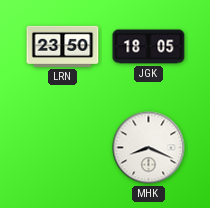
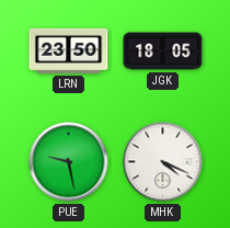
PUE: none -> 9:28 (69, 162)
MHK: 8:19 -> 4:19 (163, 162)
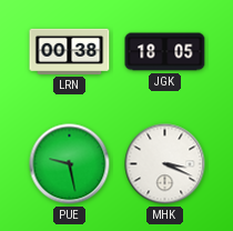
LRN: 23:50 -> 00:38 (70, 51)
MHK: 4:19 -> 3:19 (165, 164)
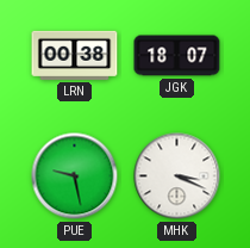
JGK: 18:05 -> 18:07 (177, 56)
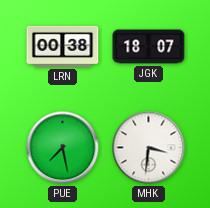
PUE: 9:28 -> 7:28 (63, 148)
MHK: 3:19 -> 3:31 (149, 148)
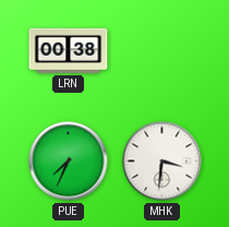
JGK: 18:07 -> none (149, 47)
PUE: 7:28 -> 7:34 (69, 162)
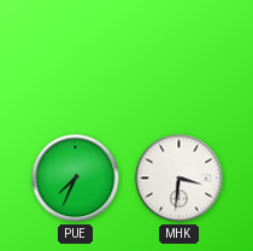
LRN: 00:38 -> none (69, 50)
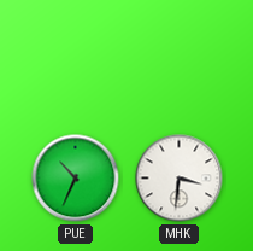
PUE: 7:34 -> 10:34 (76, 179)
